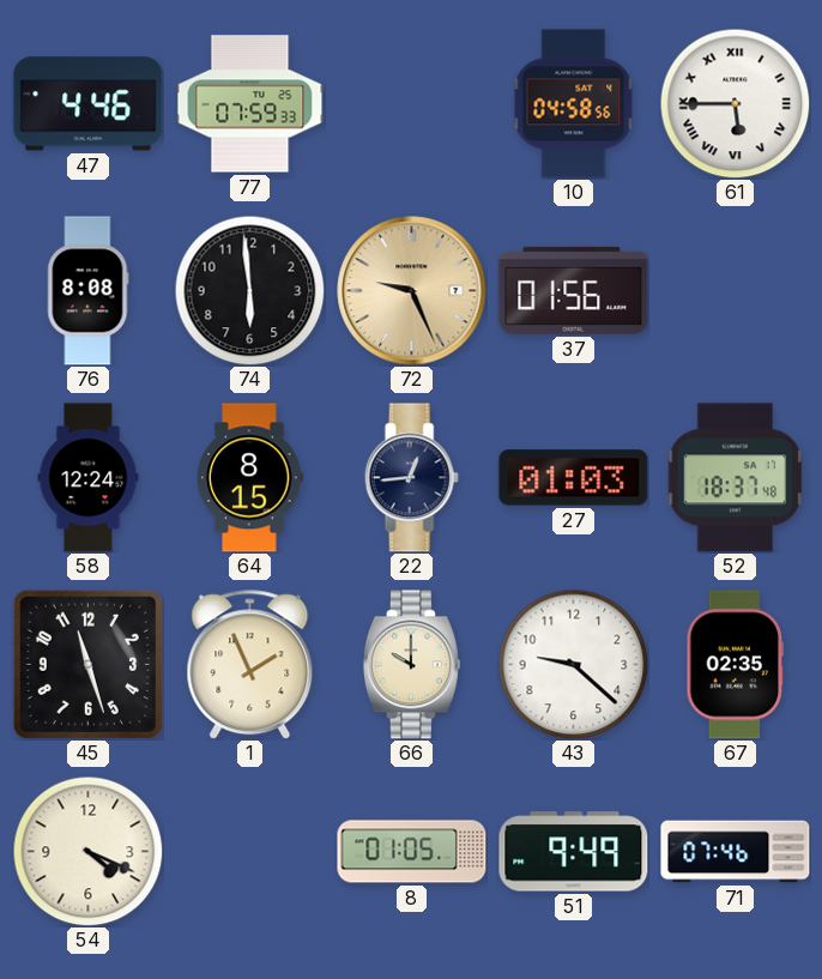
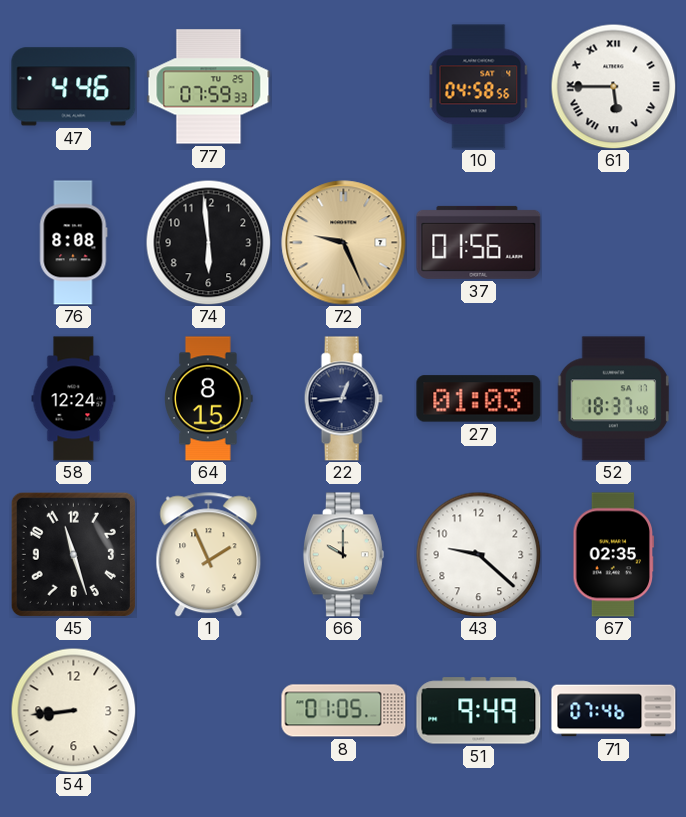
54: 4:19 -> 8:44 (73, 710)
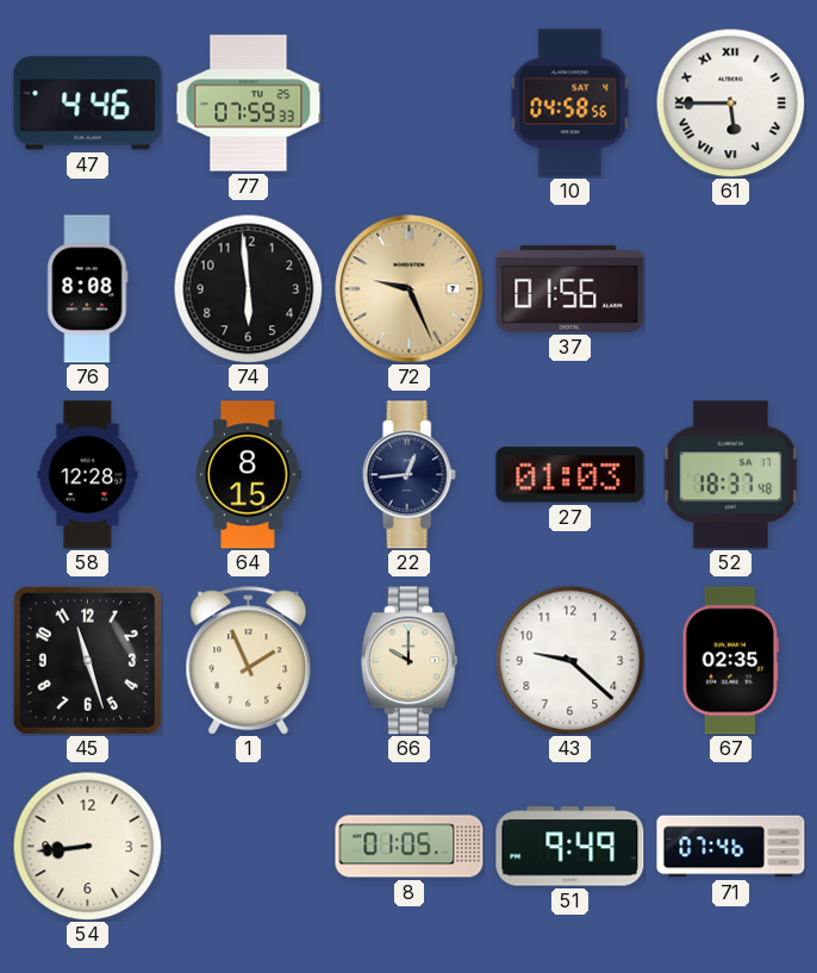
58: 12:24 -> 12:28 (88, 475)
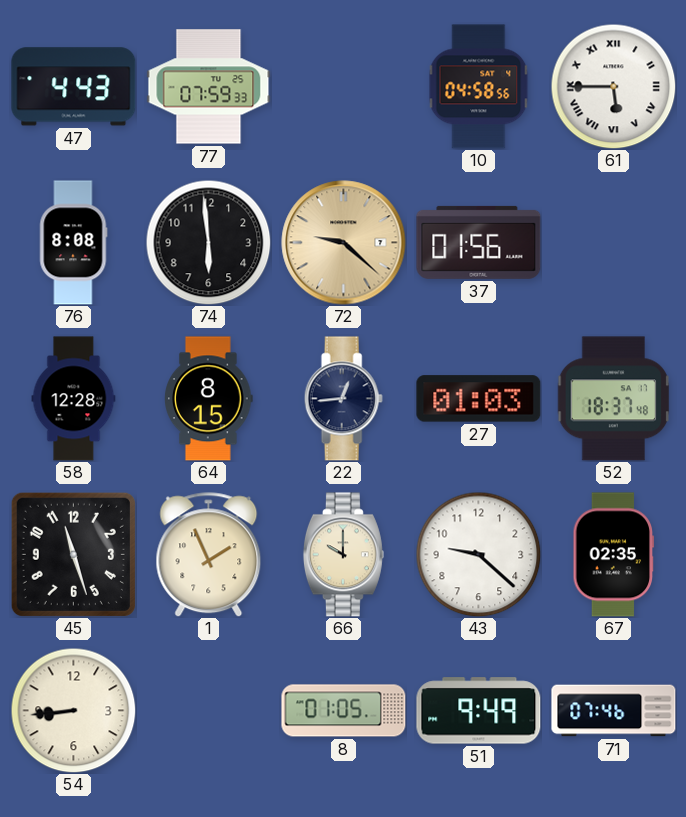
47: 4:46 -> 4:43 (74, 87)
72: 9:26 -> 9:22 (344, 243)
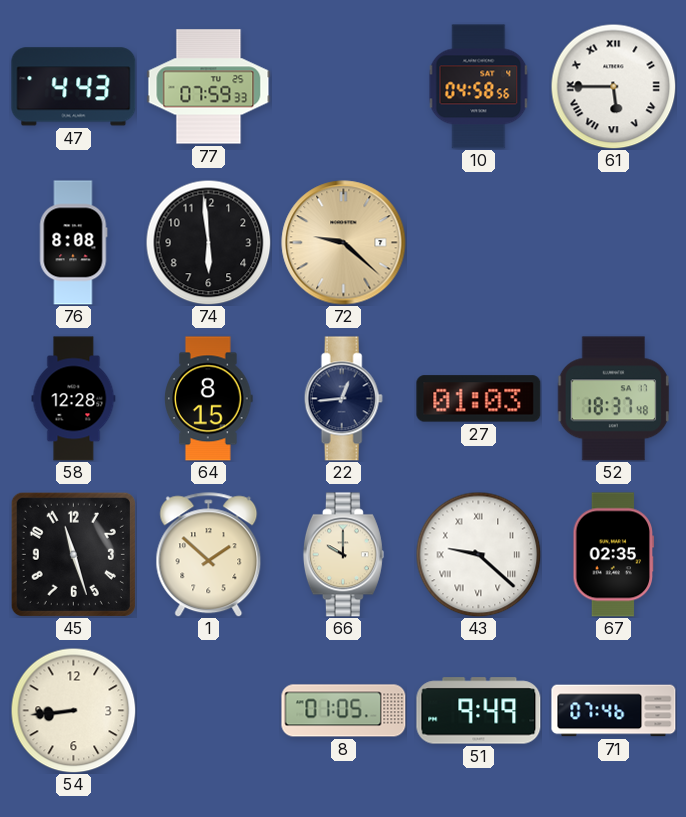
37: 01:56 -> none (479, 242)
1: 1:56 -> 1:52 (209, 555)
43 numerals: Arabic -> Roman (478, 554)
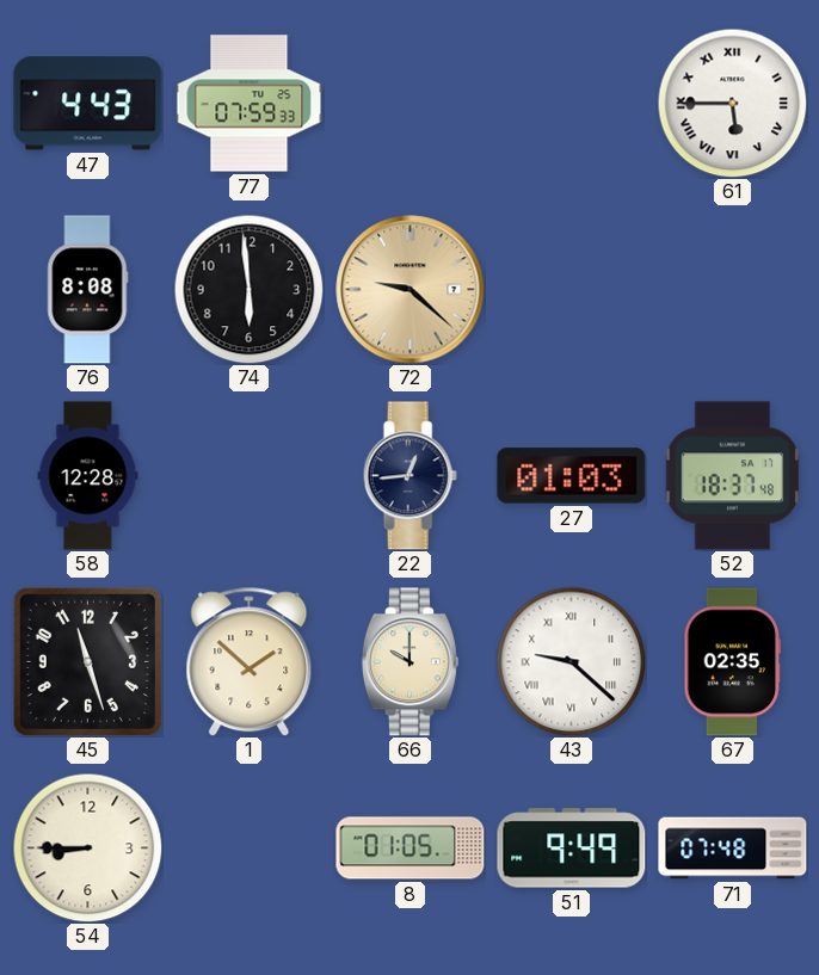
10: 04:58 -> none (479, 87)
64: 8:15 -> none (209, 399)
54: 8:44 -> 8:45 (87, 847)
71: 07:46 -> 07:48 (733, 849)
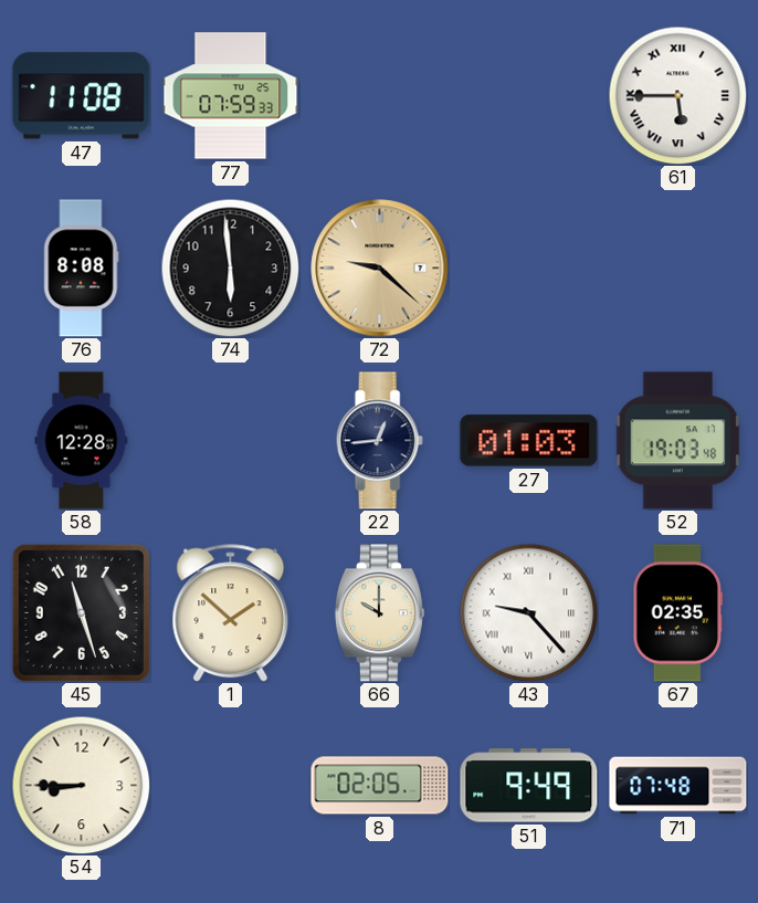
47: 4:43 -> 11:08 (82, 96)
52: 18:37 -> 19:03 (678, 441)
43: 9:22 -> 9:23 (528, 612)
8: 01:05 -> 02:05 (380, 786)
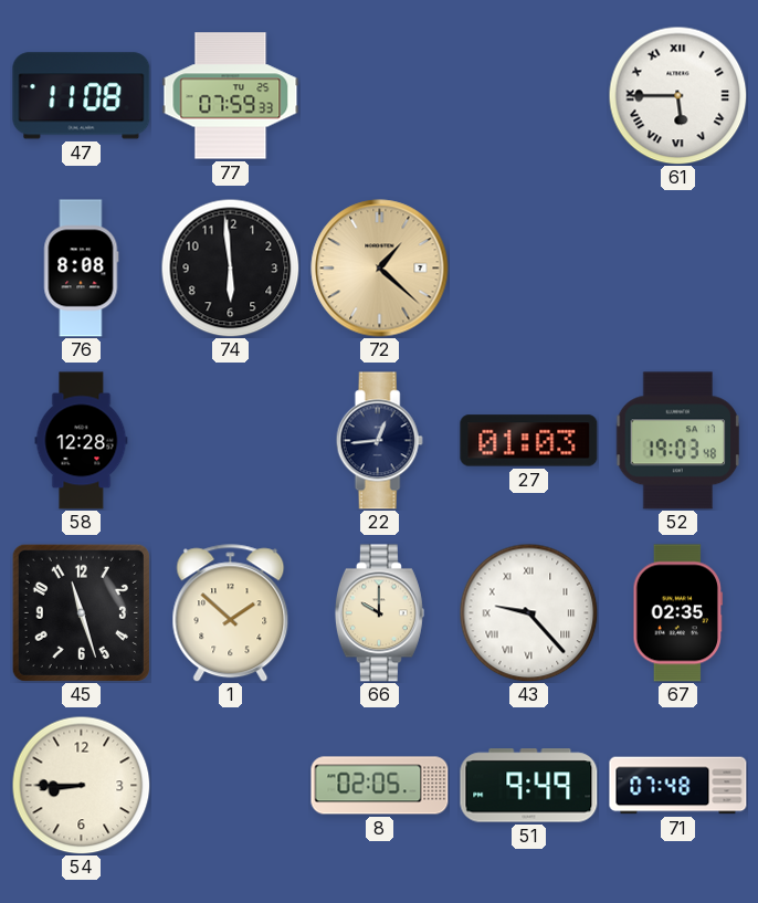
72: 9:22 -> 1:22 (380, 269)
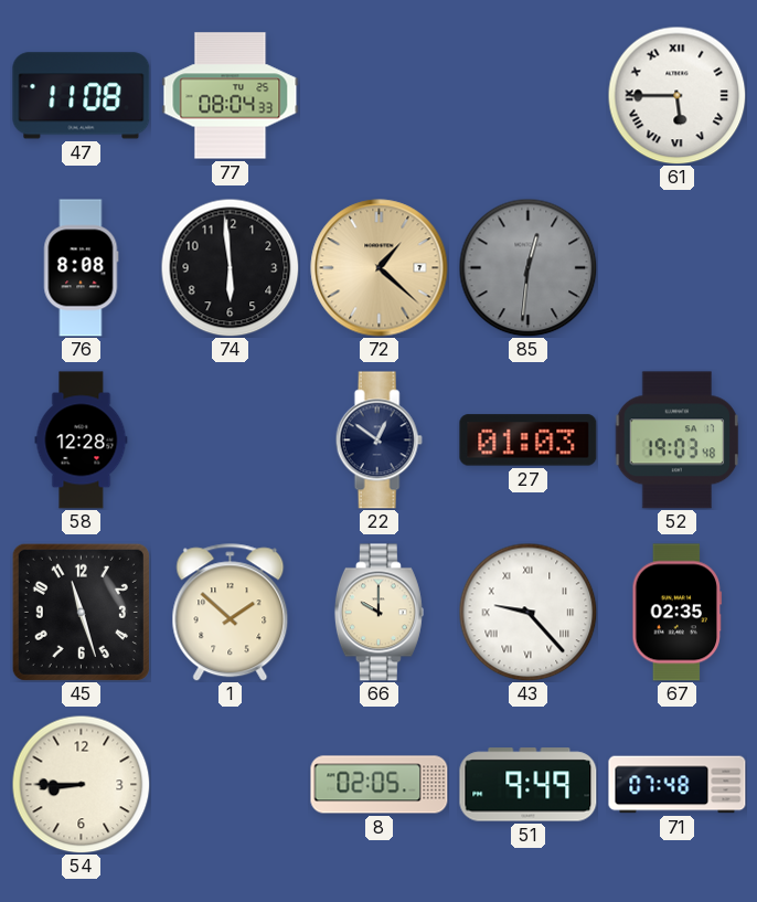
77: 07:59 -> 08:04 (231, 96)
85: none -> 12:31 (527, 267)
22: 12:44 -> 12:51 (378, 441)
